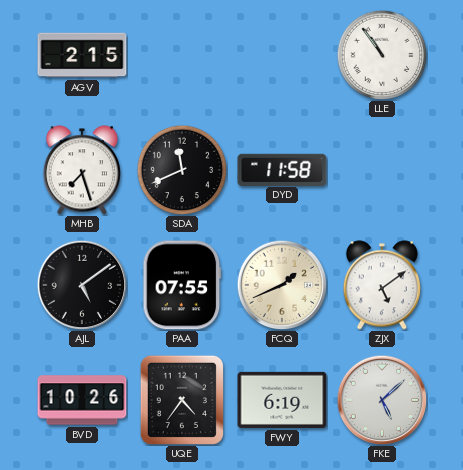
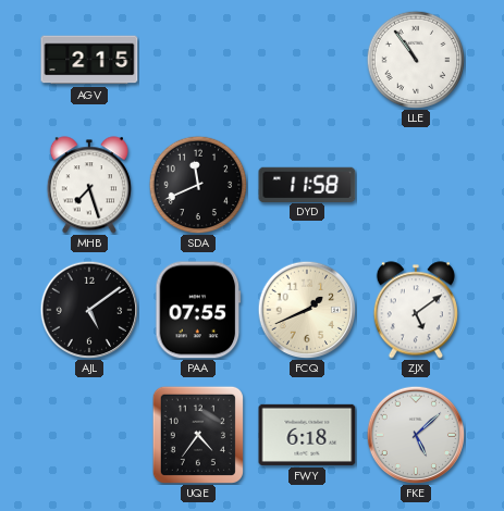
BVD: 10:26 -> none (82, 400)
FWY: 6:19 -> 6:18 (307, 435)
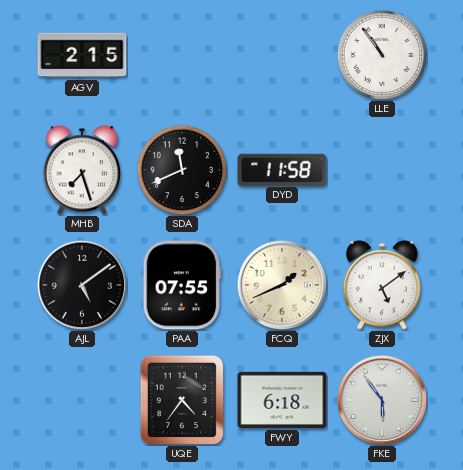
FKE: 5:08 -> 5:54 (382, 400)
